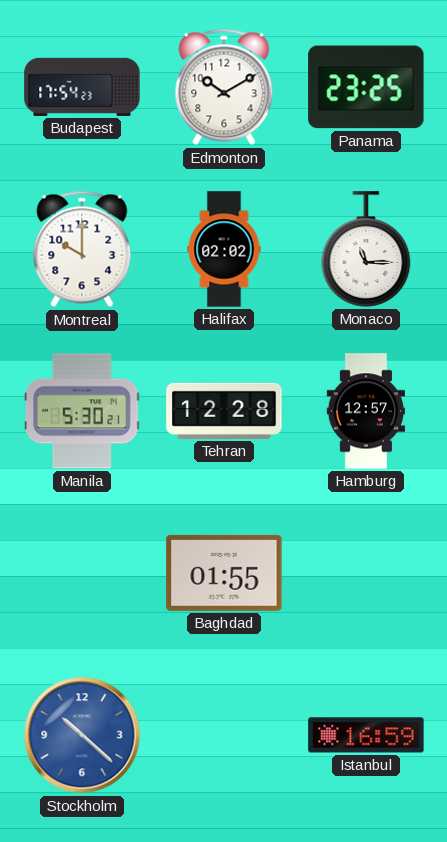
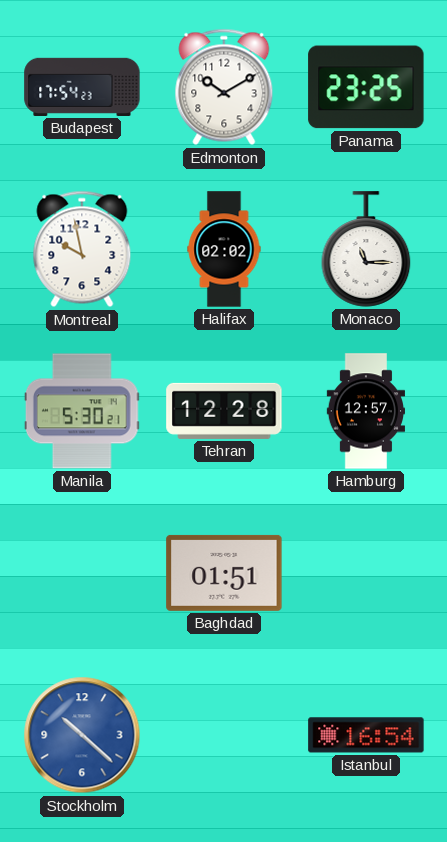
Montreal: 10:00 -> 9:58 (82, 249)
Baghdad: 01:55 -> 01:51 (224, 573)
Istanbul: 16:59 -> 16:54 (366, 735)
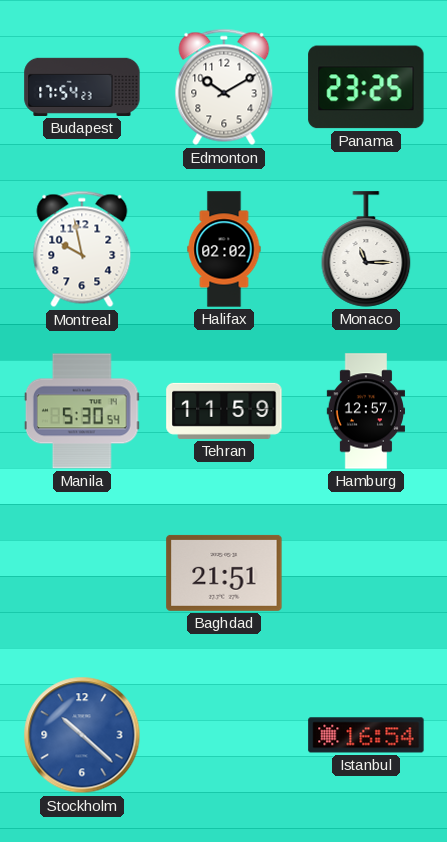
Manila: 5:30:21 -> 5:30:54 (82, 411)
Tehran: 12:28 -> 11:59 (224, 411)
Baghdad: 01:51 -> 21:51 (224, 573)
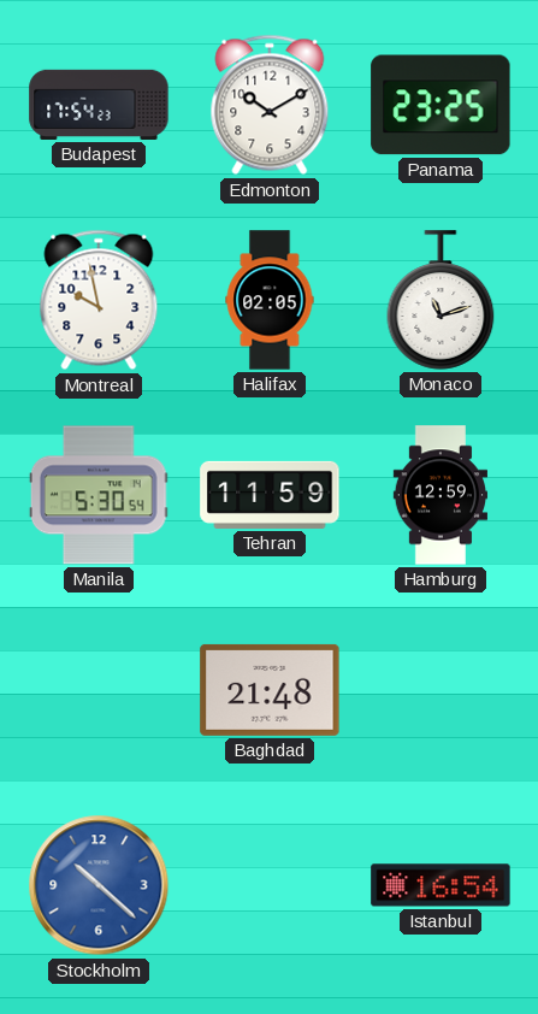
Halifax: 02:02 -> 02:05 (270, 300)
Monaco: 11:15 -> 11:12 (441, 300)
Hamburg: 12:57 -> 12:59 (439, 495)
Baghdad: 21:51 -> 21:48 (270, 690)
